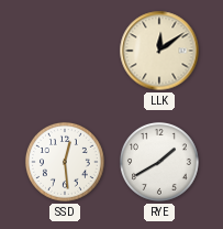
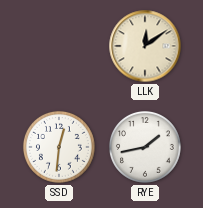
SSD: 12:29 -> 12:31 (59, 147)
RYE: 1:40 -> 1:43 (145, 147)
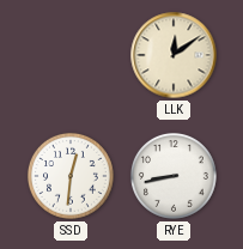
RYE: 1:43 -> 8:43 (174, 176)
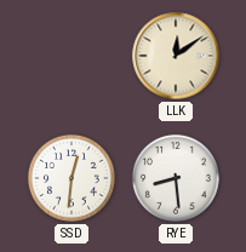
RYE: 8:43 -> 8:29 (176, 178)
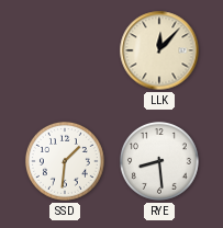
LLK: 12:09 -> 12:07 (159, 50)
SSD: 12:31 -> 1:31 (65, 161)
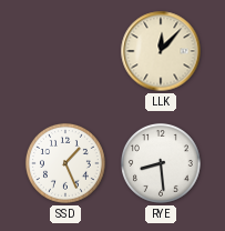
SSD: 1:31 -> 1:26 (65, 163)
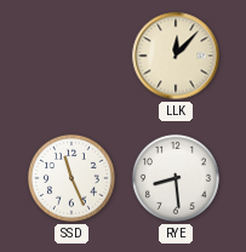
SSD: 1:26 -> 11:26 (71, 178)
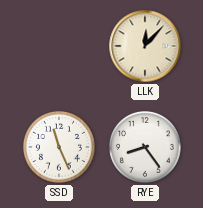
RYE: 8:29 -> 8:24 (145, 147)
